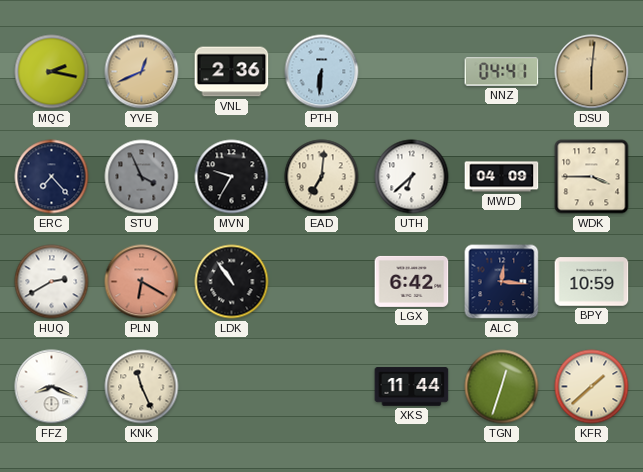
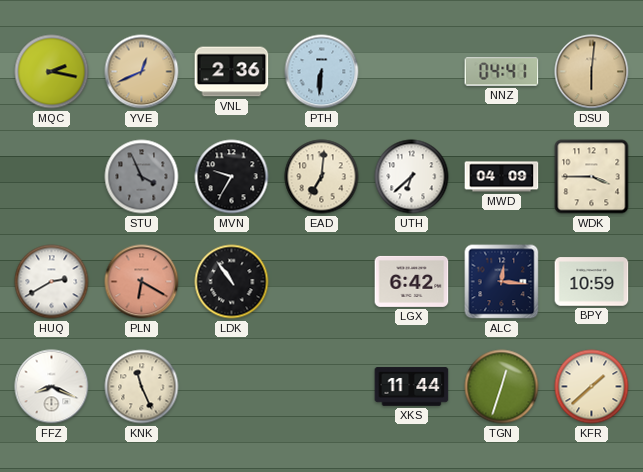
ERC: 7:23 -> none (52, 177)
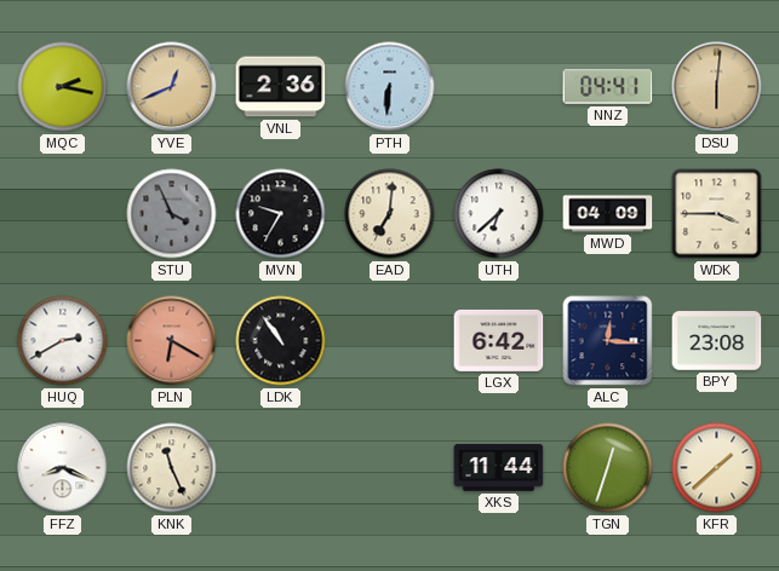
BPY: 10:59 -> 23:08 (717, 341)
